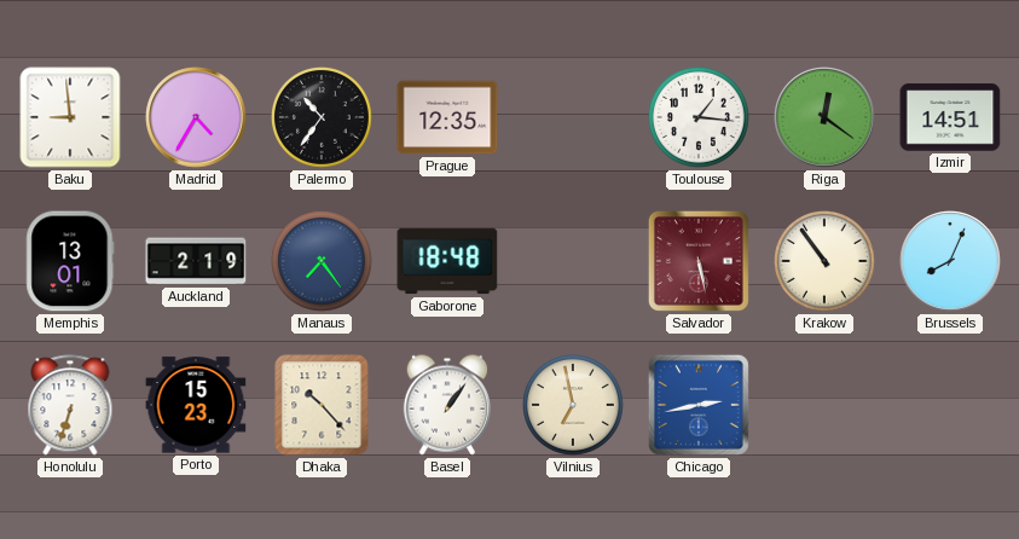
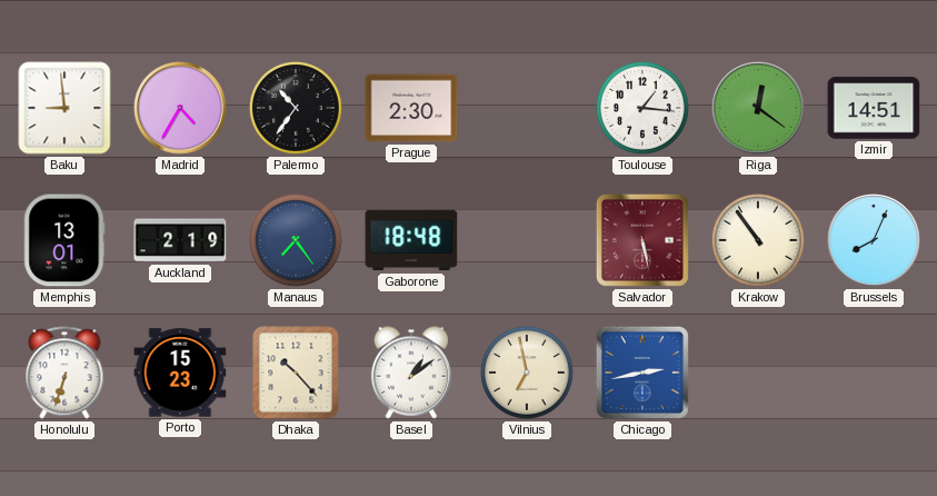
Prague: 12:35 -> 2:30 (411, 108)
Basel: 1:06 -> 1:09 (411, 373)
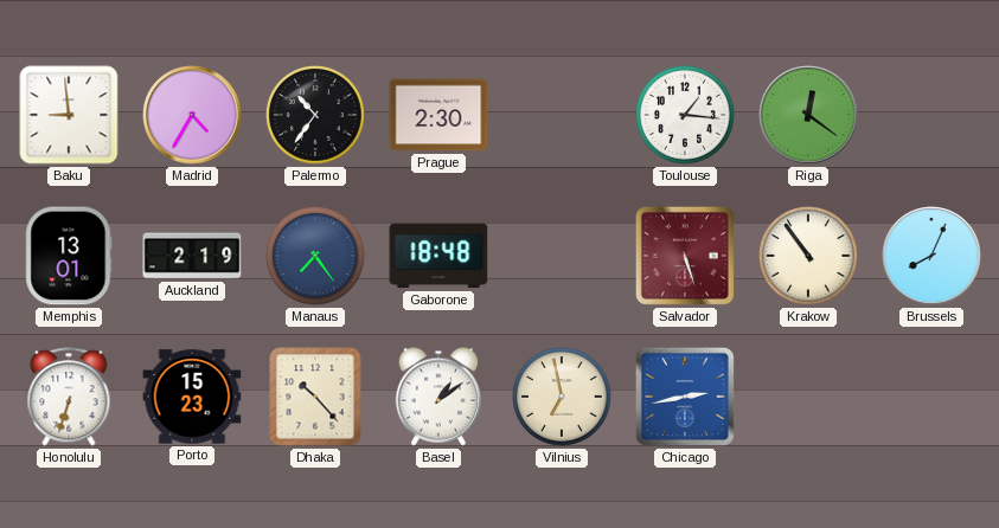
Izmir: 14:51 -> none (874, 108)
Salvador: 5:28 -> 5:27 (685, 256)
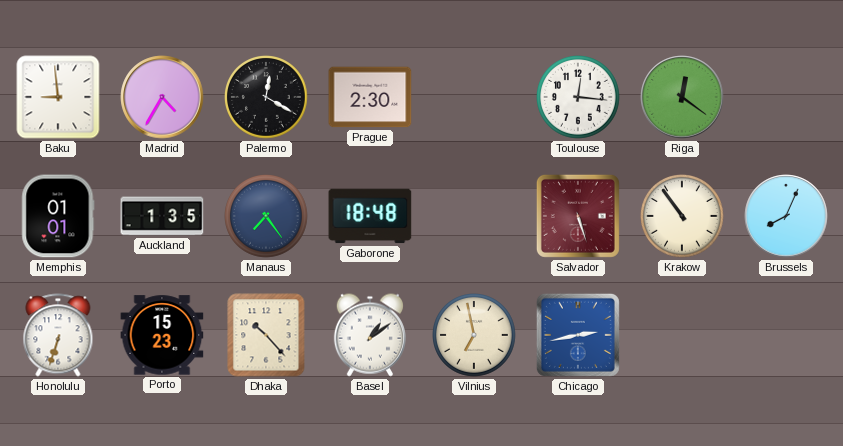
Palermo: 10:36 -> 12:20 (267, 98)
Toulouse: 1:16 -> 12:16 (579, 98)
Memphis: 13:01 -> 01:01 (58, 216)
Auckland: 2:19 -> 1:35 (162, 216)
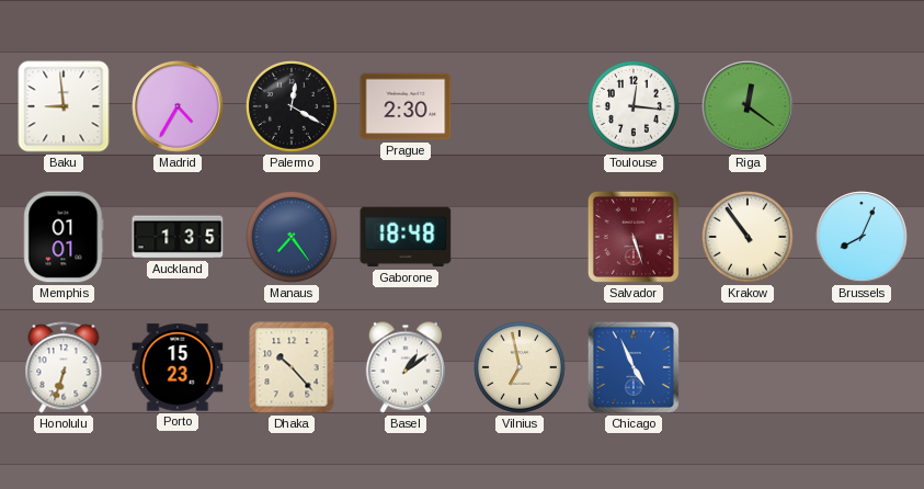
Chicago: 2:43 -> 4:56 (634, 367)
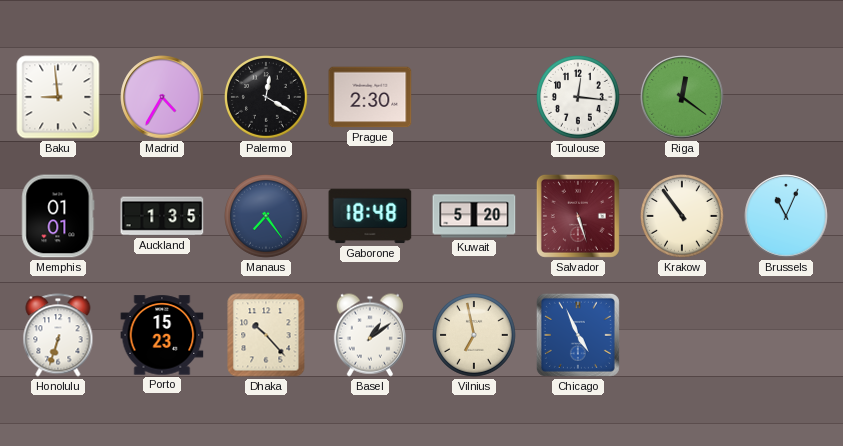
Kuwait: none -> 5:20 (474, 216)
Brussels: 8:04 -> 11:04 (786, 216)
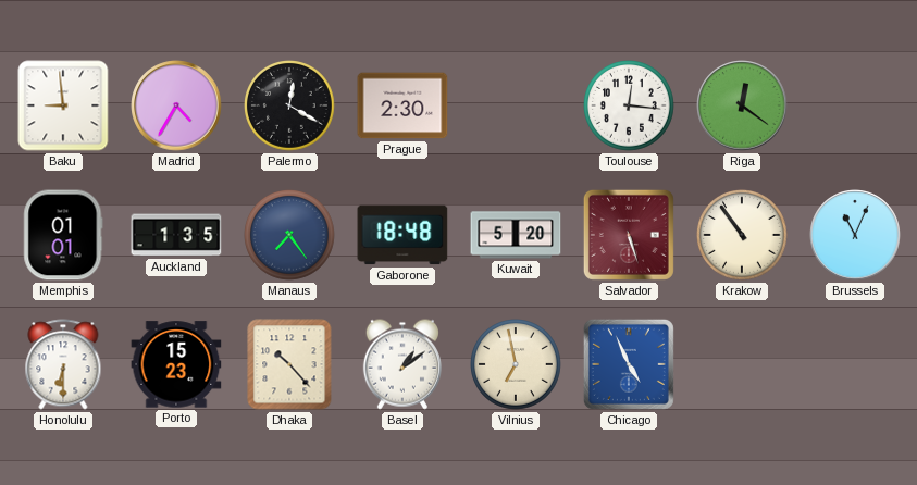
Honolulu: 6:33 -> 6:30 (63, 364)
